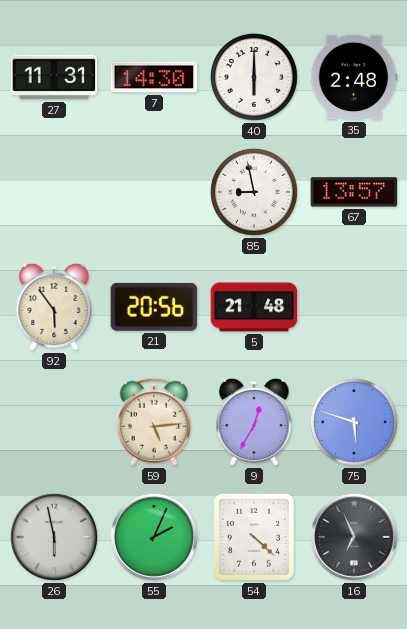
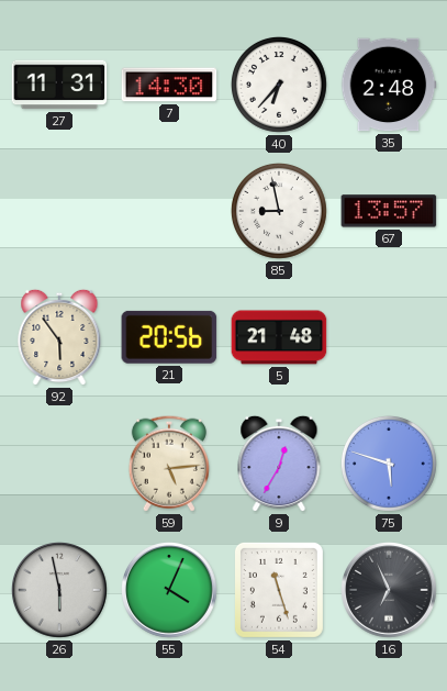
40: 6:00 -> 6:37 (279, 85)
55: 2:04 -> 4:04 (170, 591)
54: 4:22 -> 11:27 (279, 590)
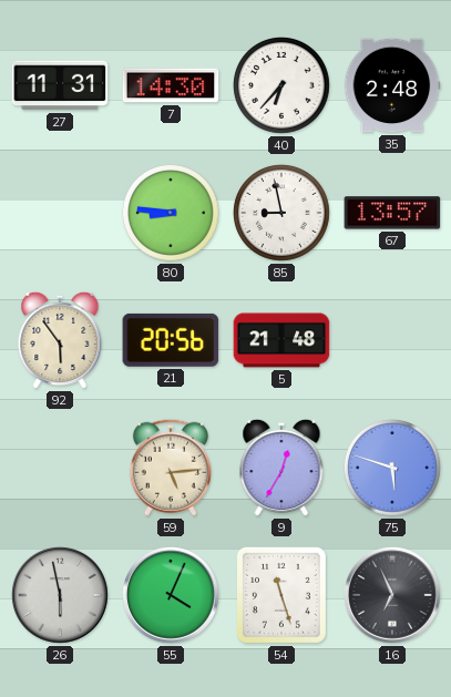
80: none -> 8:46 (171, 213)
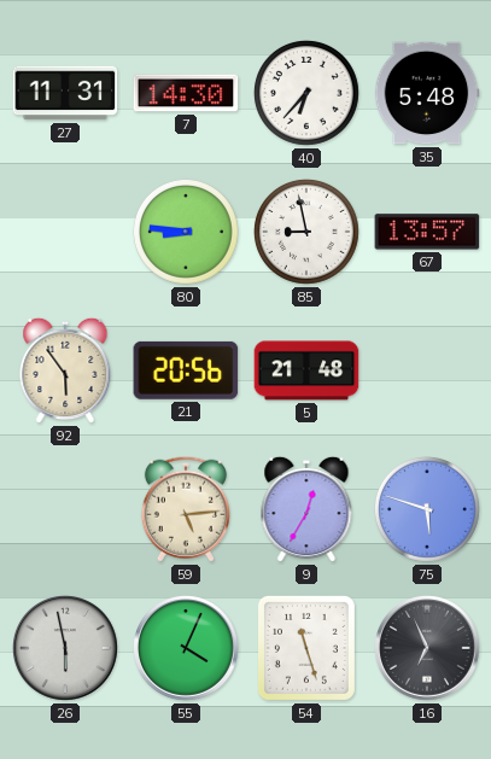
35: 2:48 -> 5:48 (427, 93)
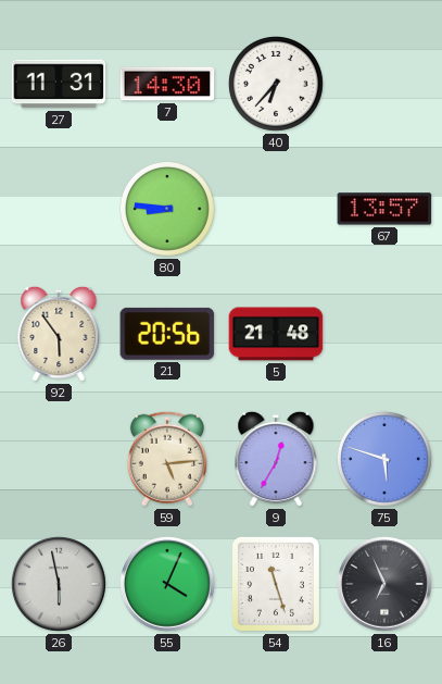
35: 5:48 -> none (427, 93)
85: 8:58 -> none (306, 232)
